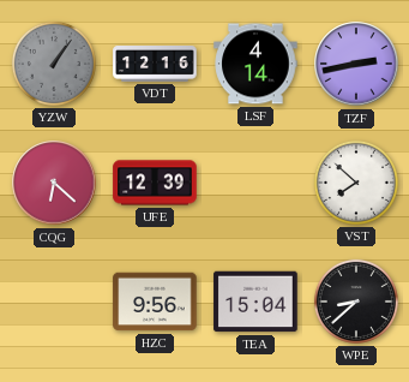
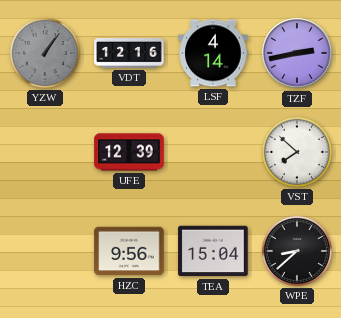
CQG: 6:22 -> none (54, 183)
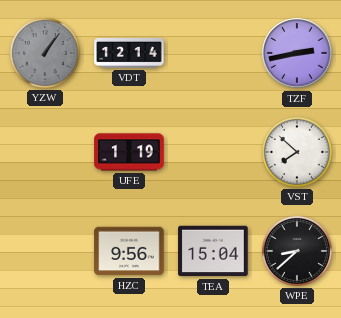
VDT: 12:16 -> 12:14 (129, 54)
LSF: 4:14 -> none (213, 53)
UFE: 12:39 -> 1:19 (129, 152)
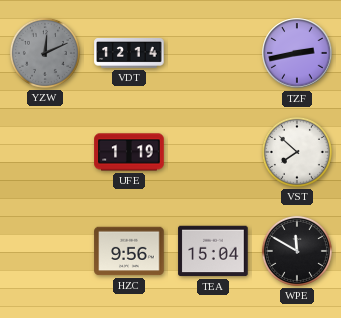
YZW: 1:06 -> 12:11 (45, 53)
WPE: 8:38 -> 11:50 (297, 251)
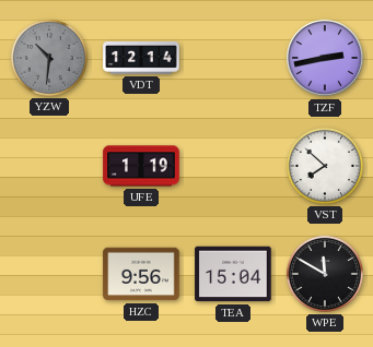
YZW: 12:11 -> 10:31 (49, 58)
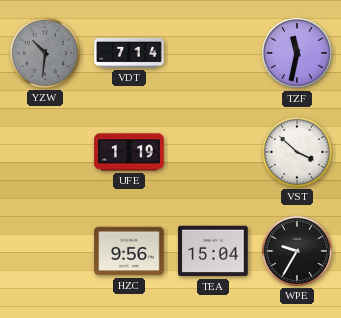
VDT: 12:14 -> 7:14 (129, 54)
TZF: 2:43 -> 11:32 (297, 53)
VST: 7:52 -> 3:52 (297, 152)
WPE: 11:50 -> 9:35 (297, 251)
